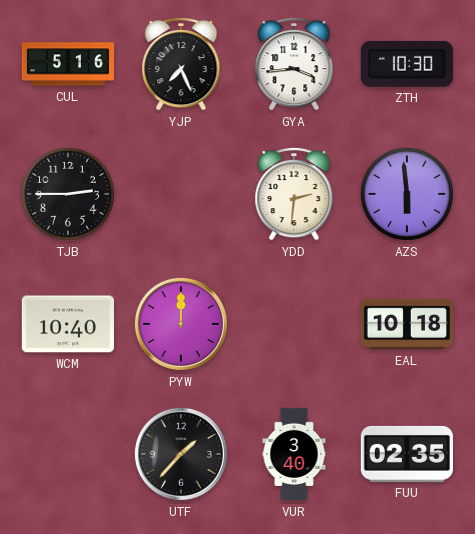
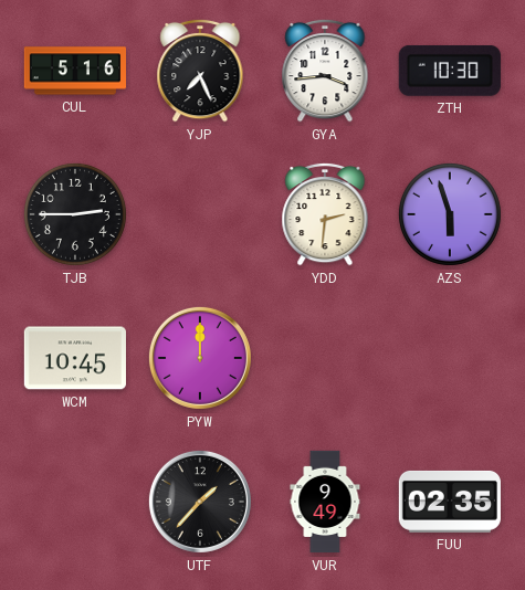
AZS: 5:59 -> 5:57 (450, 214)
WCM: 10:40 -> 10:45 (75, 358)
EAL: 10:18 -> none (406, 324)
VUR: 3:40 -> 9:49 (325, 502)
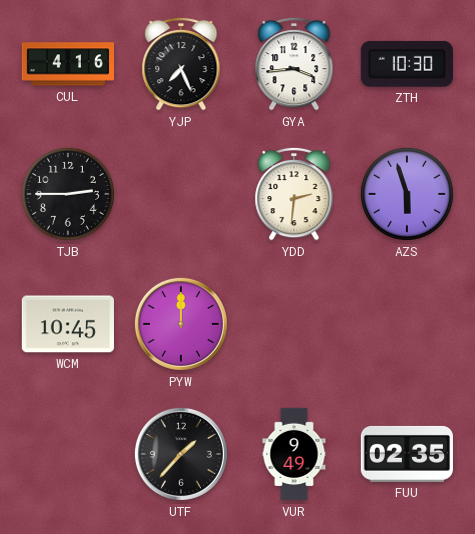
CUL: 5:16 -> 4:16 (67, 64)
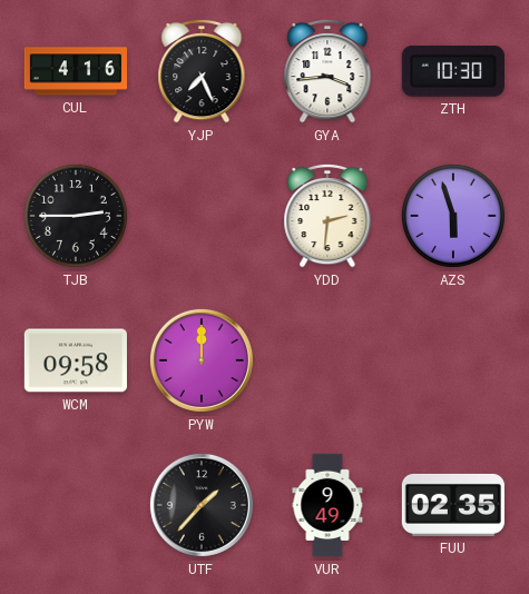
WCM: 10:45 -> 09:58 (76, 360)
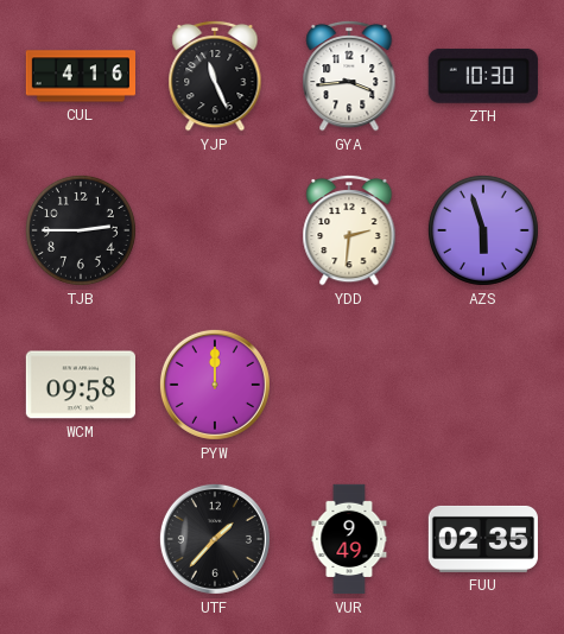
YJP: 7:26 -> 11:26 (215, 76)
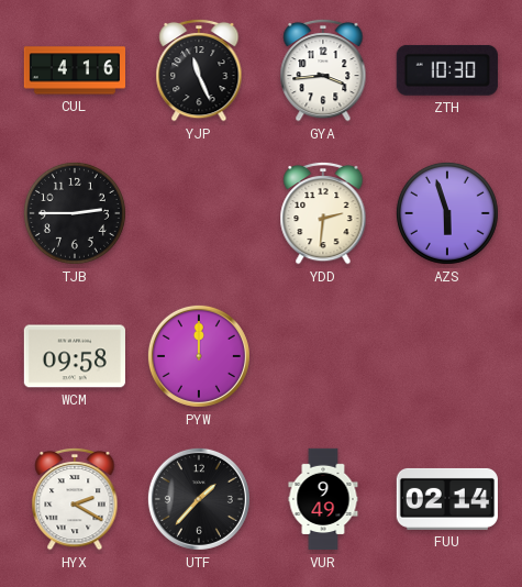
HYX: none -> 2:20 (75, 499)
FUU: 02:35 -> 02:14 (447, 499)
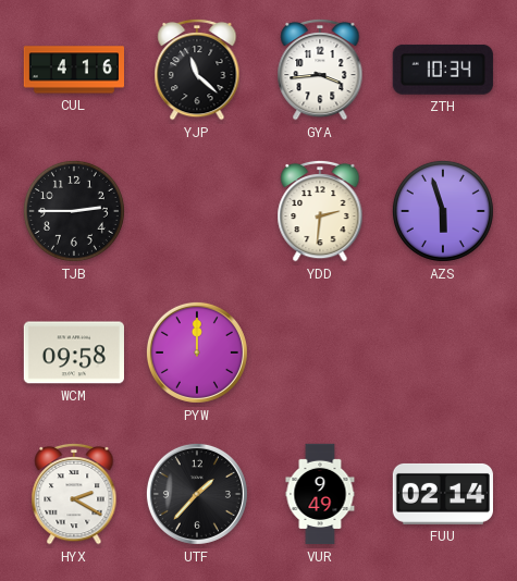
YJP: 11:26 -> 11:22 (197, 70)
ZTH: 10:30 -> 10:34 (443, 70)
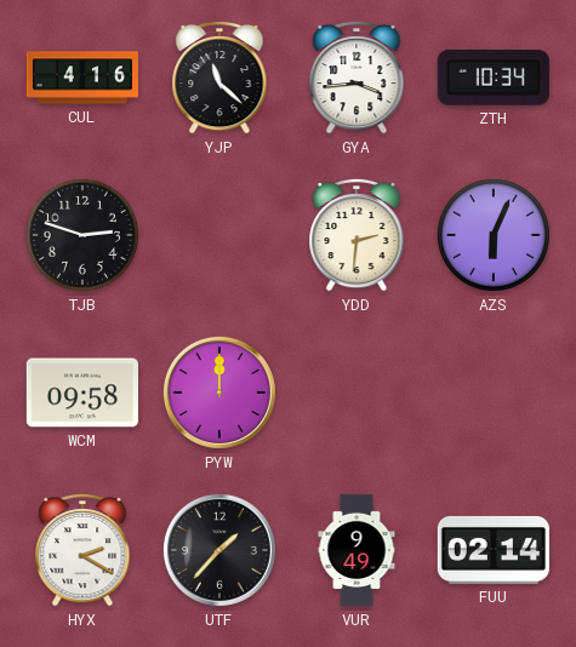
TJB: 2:45 -> 2:48 (82, 235)
AZS: 5:57 -> 6:04 (494, 235)
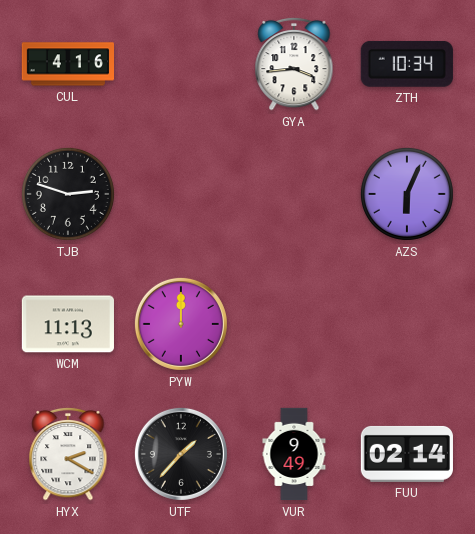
YJP: 11:22 -> none (219, 78)
YDD: 2:31 -> none (357, 235)
WCM: 09:58 -> 11:13 (68, 324)
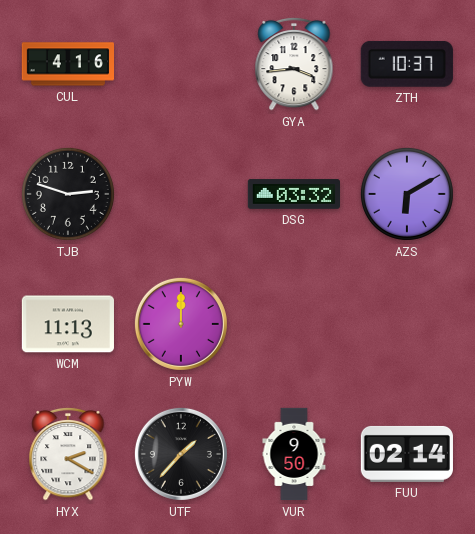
ZTH: 10:34 -> 10:37 (407, 64)
DSG: none -> 03:32 (293, 194)
AZS: 6:04 -> 6:10 (407, 194)
VUR: 9:49 -> 9:50 (294, 454)
